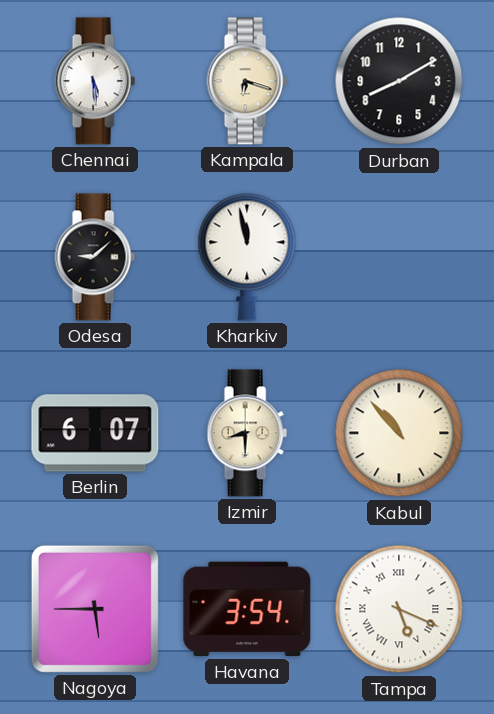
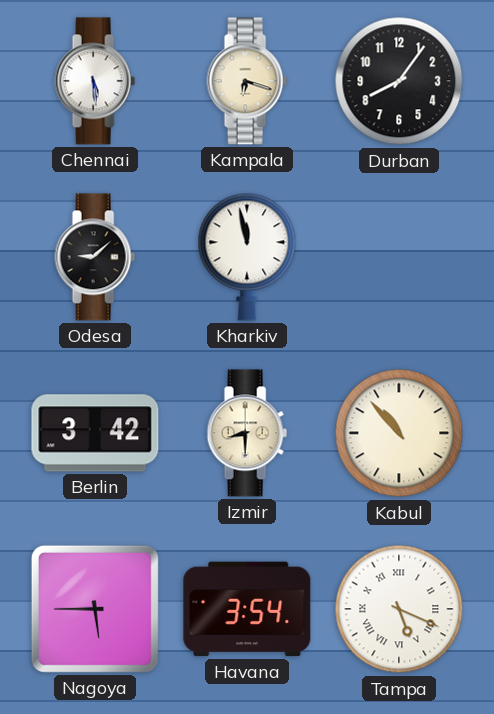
Durban: 8:10 -> 8:06 (399, 81)
Berlin: 6:07 -> 3:42 (95, 433)
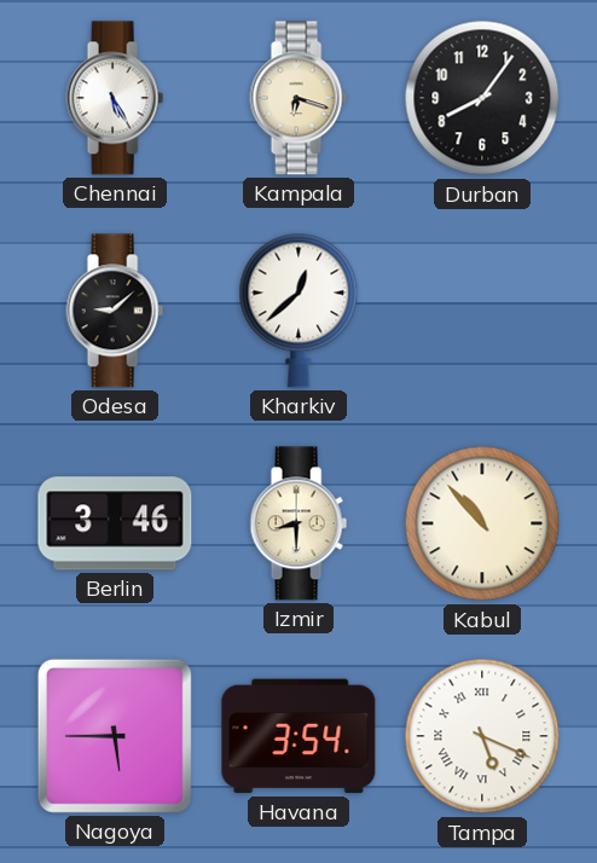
Chennai: 5:29 -> 5:25 (115, 98)
Kharkiv: 11:58 -> 12:38 (298, 311)
Berlin: 3:42 -> 3:46 (115, 523)
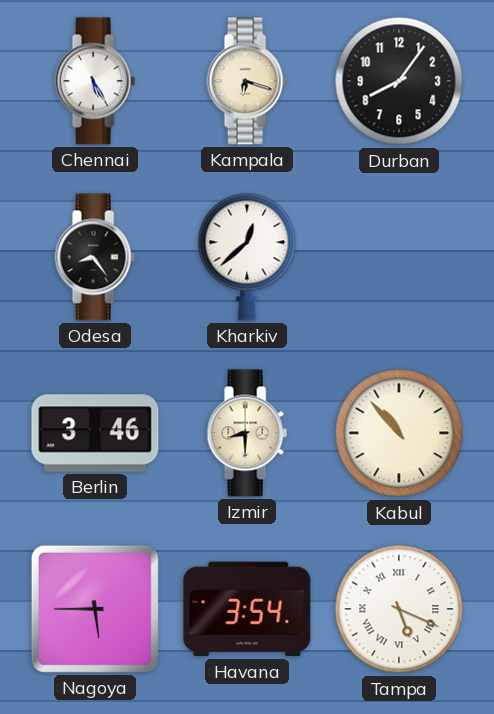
Odesa: 9:08 -> 8:24 (95, 257)
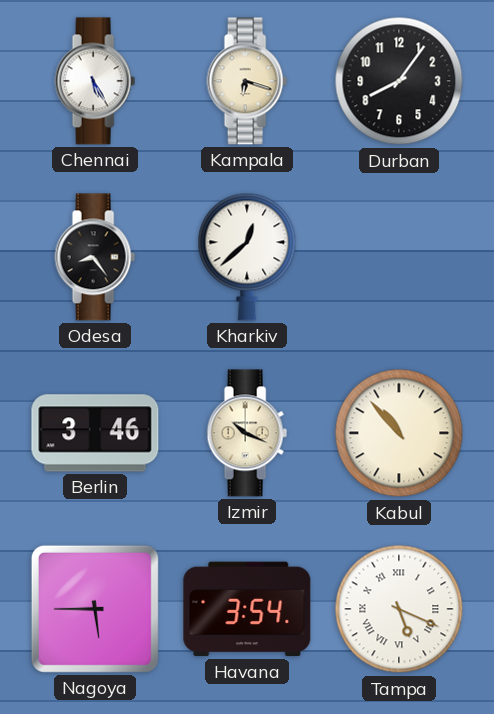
Izmir: 8:30 -> 10:19 (247, 433)
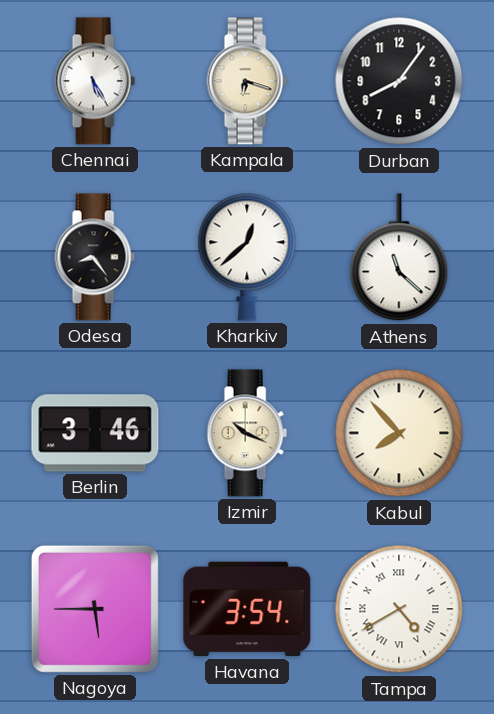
Athens: none -> 11:22 (399, 258)
Kabul: 10:53 -> 7:53 (399, 433)
Tampa: 5:19 -> 4:40 (399, 609)
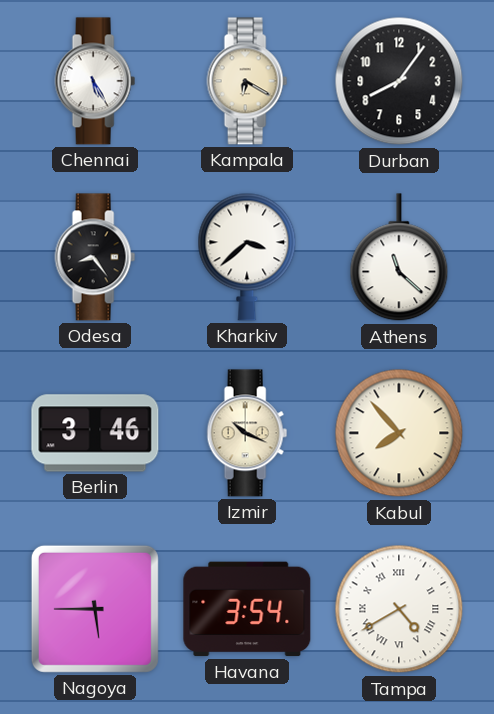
Kampala: 6:18 -> 6:20 (247, 81)
Kharkiv: 12:38 -> 3:38 (247, 257)
